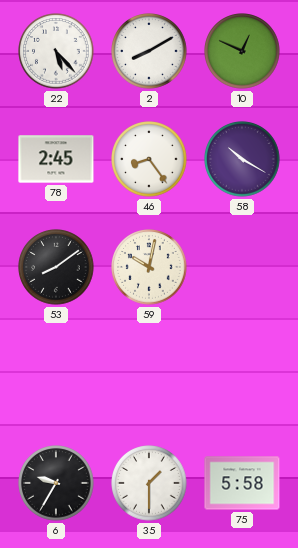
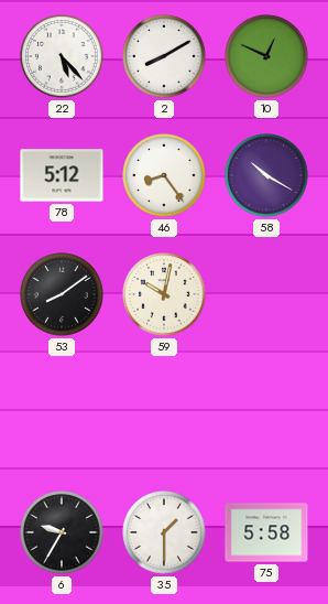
78: 2:45 -> 5:12 (62, 175)
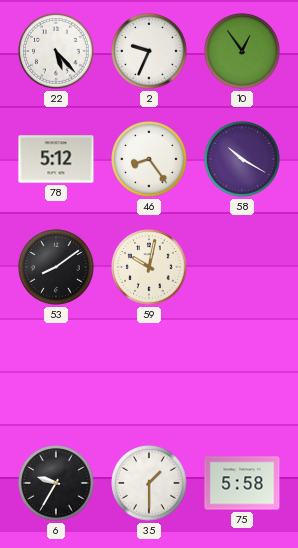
2: 8:10 -> 9:34 (149, 51)
10: 12:49 -> 12:54 (242, 51)
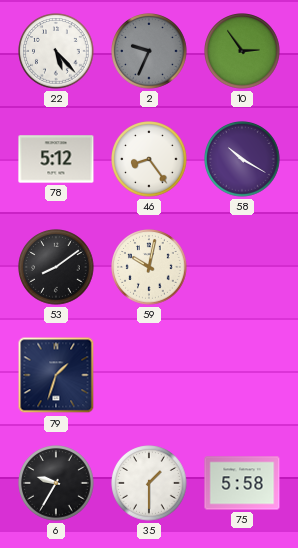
2 dial: white -> grey (149, 51)
10: 12:54 -> 2:54 (242, 51)
79: none -> 1:33 (56, 375)
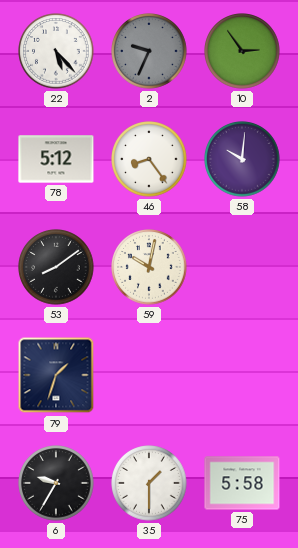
58: 10:20 -> 10:01 (242, 159)
